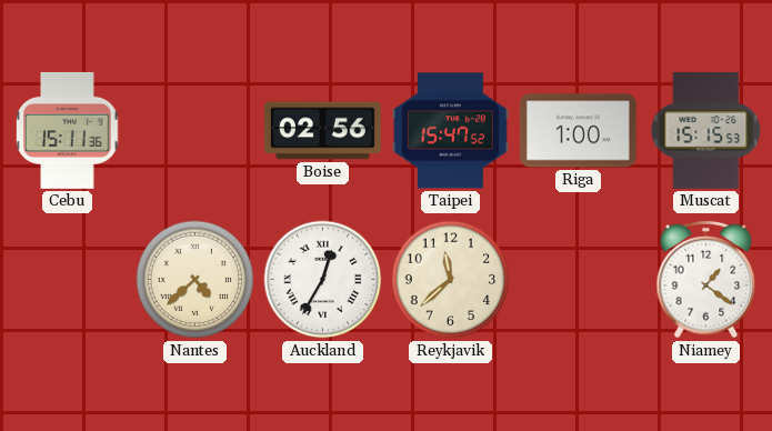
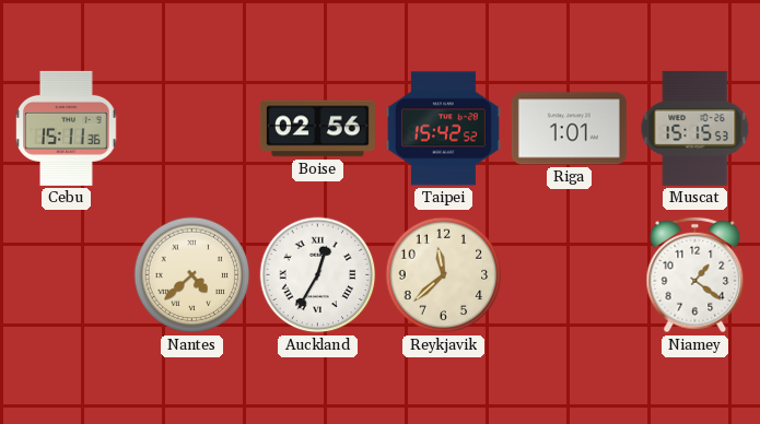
Taipei: 15:47 -> 15:42 (443, 129)
Riga: 1:00 -> 1:01 (569, 129)
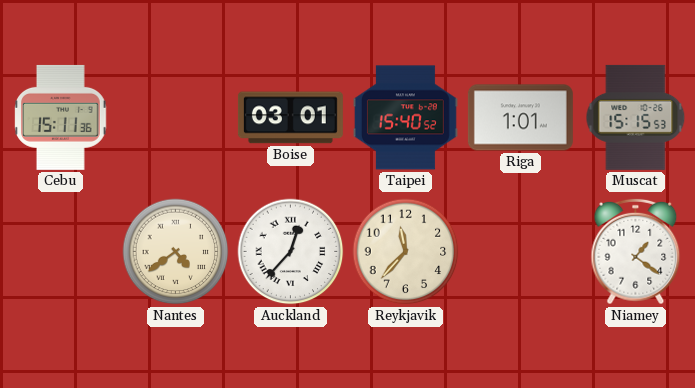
Boise: 02:56 -> 03:01 (290, 118)
Taipei: 15:42 -> 15:40 (405, 118)
Nantes: 4:38 -> 4:39 (176, 252)
Auckland: 12:35 -> 12:37 (291, 252)
Reykjavik: 11:38 -> 11:37 (406, 252)
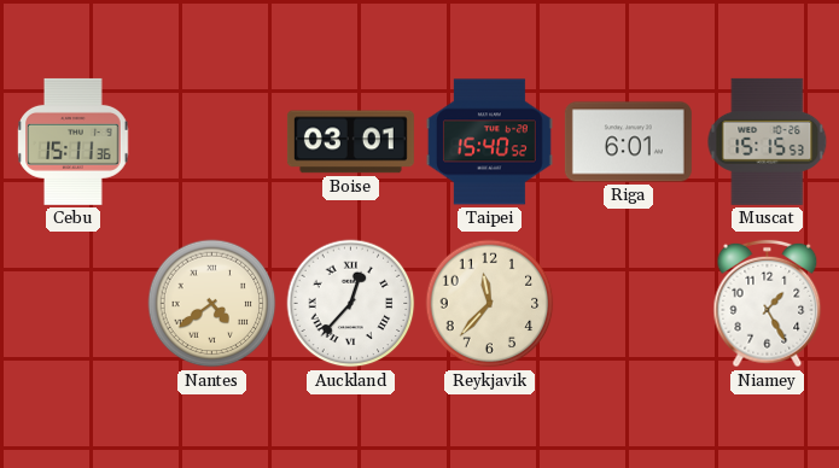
Riga: 1:01 -> 6:01 (628, 142)
Niamey: 1:21 -> 1:25 (768, 304)
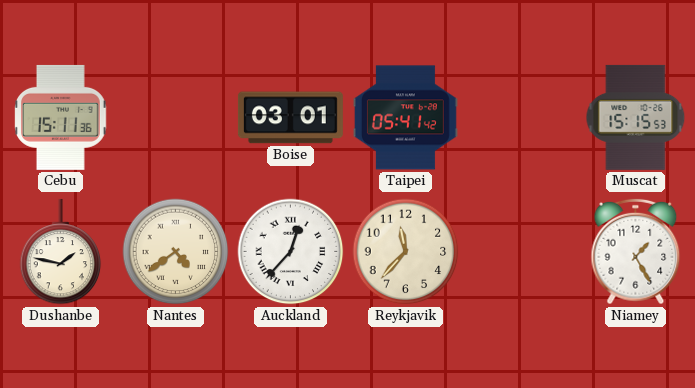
Taipei: 15:40 -> 05:41 (405, 118)
Riga: 6:01 -> none (628, 142)
Dushanbe: none -> 1:47 (61, 252)
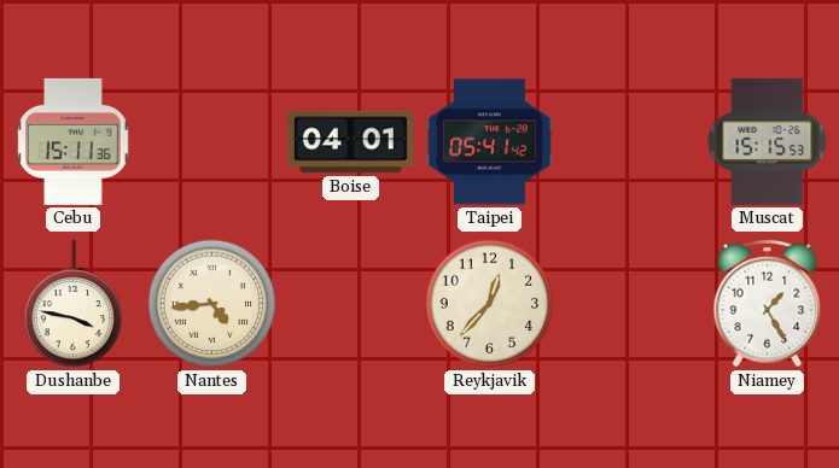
Boise: 03:01 -> 04:01 (350, 142)
Dushanbe: 1:47 -> 3:47 (74, 304)
Nantes: 4:39 -> 4:44 (212, 304)
Auckland: 12:37 -> none (291, 252)
Reykjavik: 11:37 -> 12:37 (490, 304)
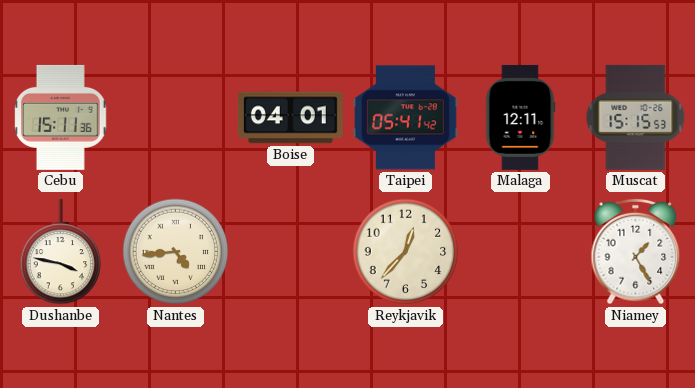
Malaga: none -> 12:11 (520, 117)
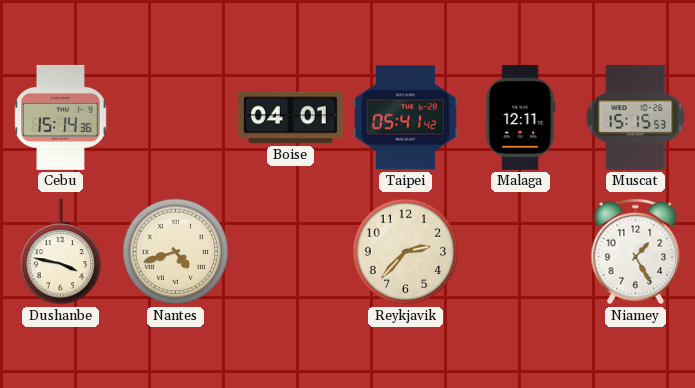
Cebu: 15:11 -> 15:14 (61, 117)
Nantes: 4:44 -> 4:42 (176, 252)
Reykjavik: 12:37 -> 2:37 (406, 252)
